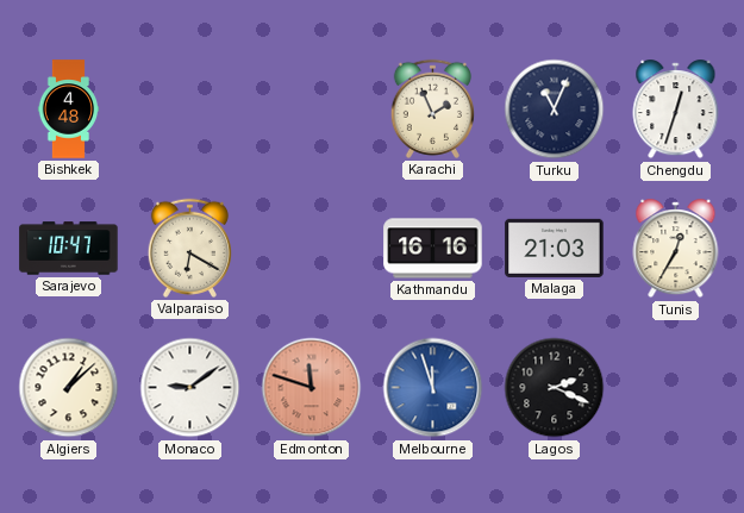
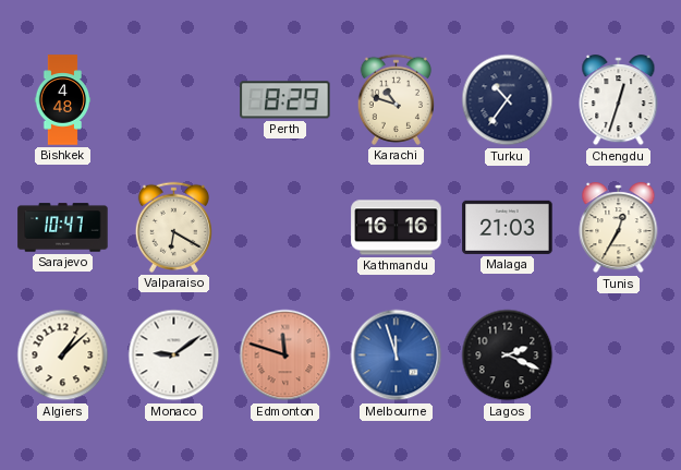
Perth: none -> 8:29 (285, 100)
Karachi: 1:56 -> 10:48 (396, 99)
Turku: 11:04 -> 10:36 (508, 100)
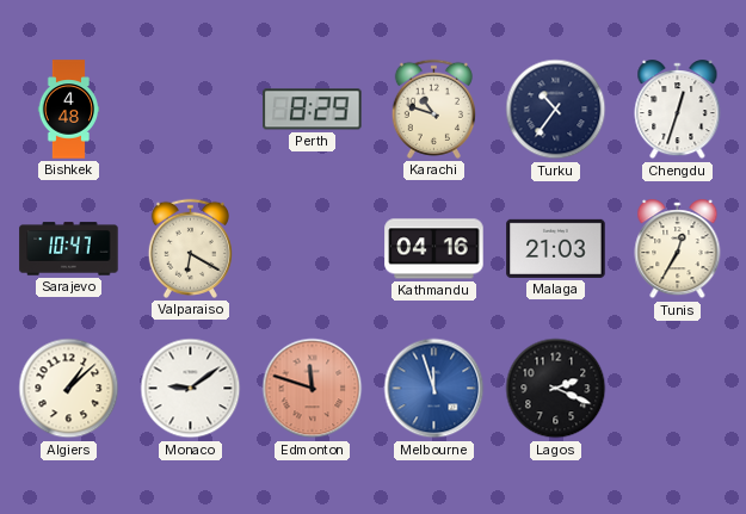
Kathmandu: 16:16 -> 04:16 (434, 249)
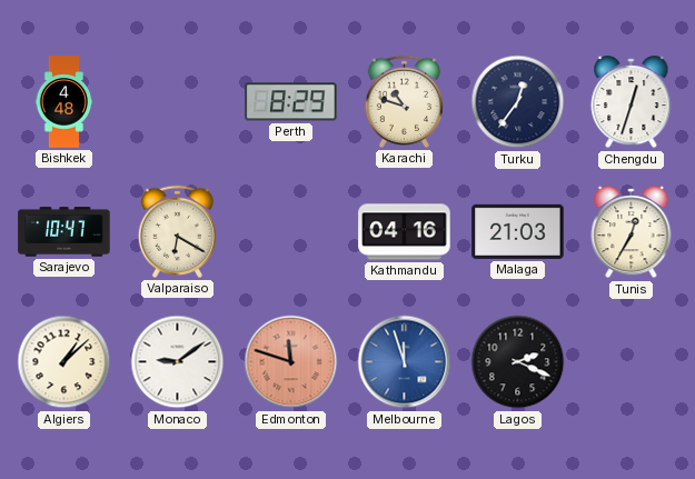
Turku: 10:36 -> 12:36 (518, 102)
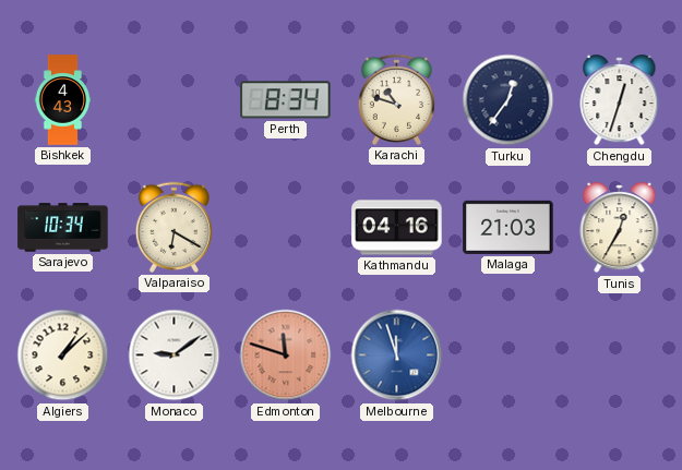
Bishkek: 4:48 -> 4:43 (63, 100)
Perth: 8:29 -> 8:34 (286, 100)
Sarajevo: 10:47 -> 10:34 (63, 228)
Lagos: 2:19 -> none (518, 362)
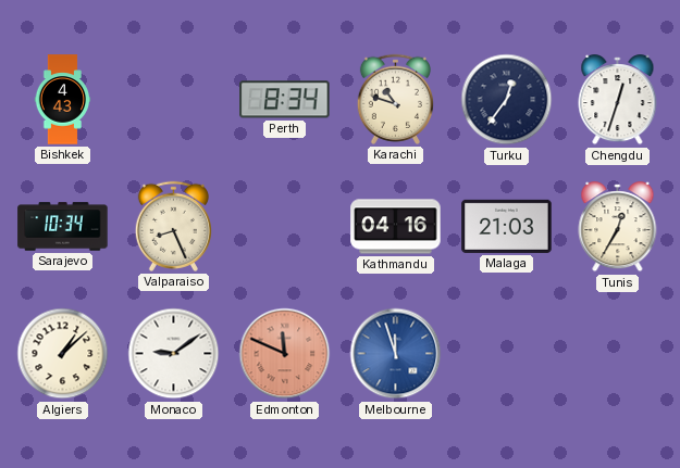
Valparaiso: 6:20 -> 8:26 (173, 226)
Edmonton: 11:48 -> 11:49 (285, 354)
